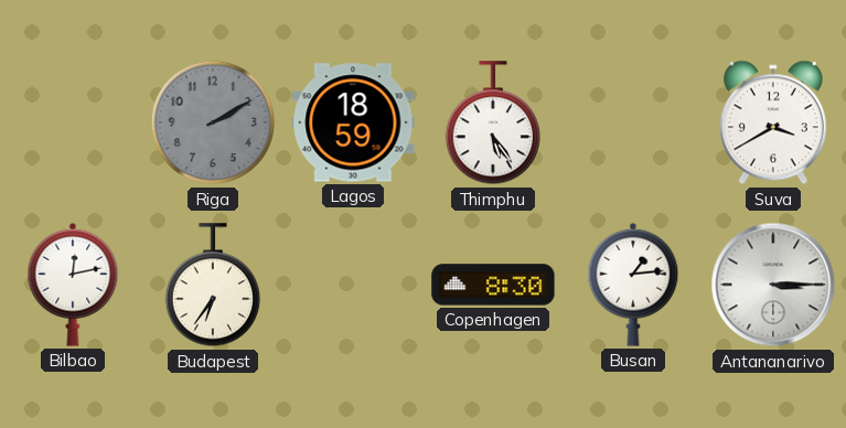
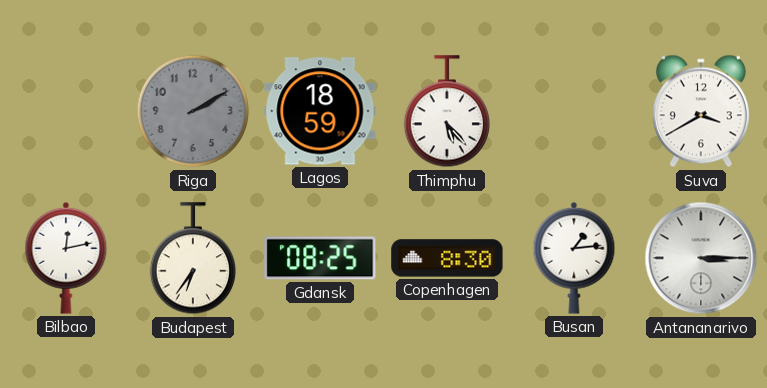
Thimphu: 5:24 -> 5:23 (446, 112)
Gdansk: none -> 08:25 (320, 258)
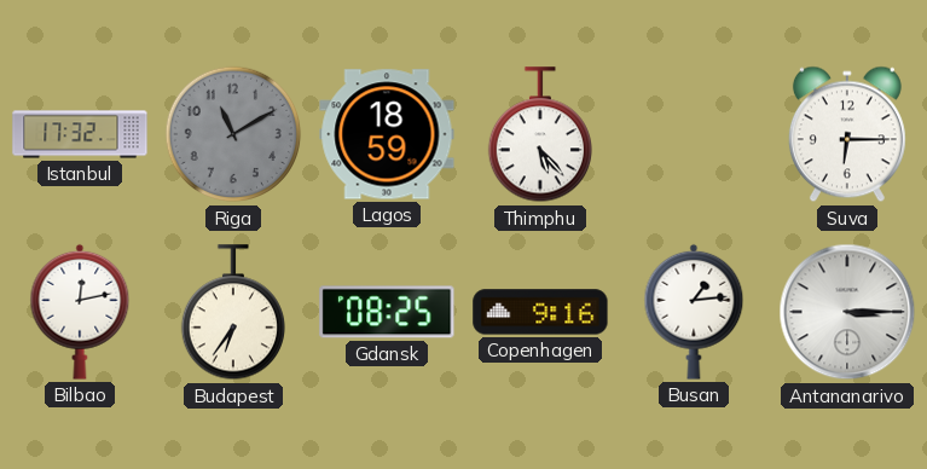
Istanbul: none -> 17:32 (80, 134)
Riga: 2:10 -> 11:10 (233, 134)
Suva: 3:40 -> 6:15 (847, 134)
Copenhagen: 8:30 -> 9:16 (540, 312)
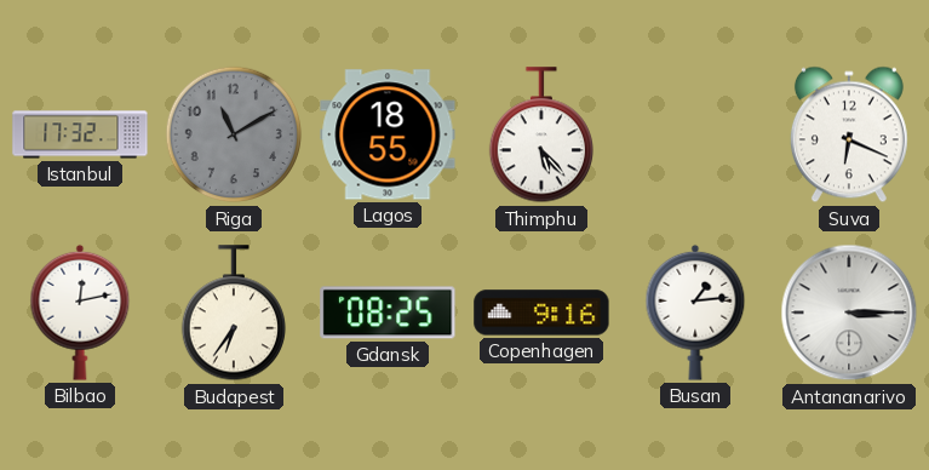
Lagos: 18:59 -> 18:55 (388, 134)
Suva: 6:15 -> 6:19 (849, 134)
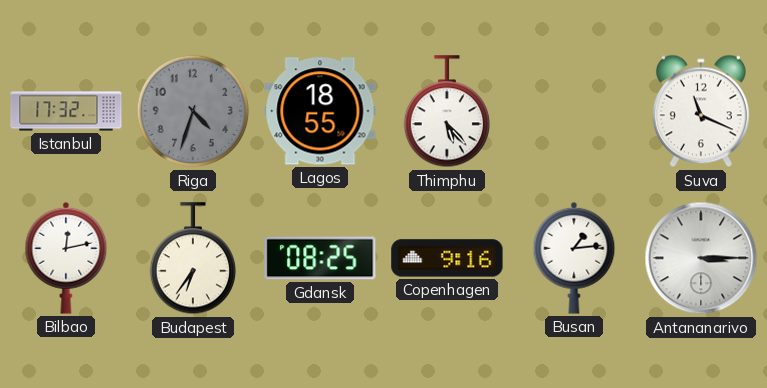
Riga: 11:10 -> 4:33 (193, 111)
Suva: 6:19 -> 11:19 (701, 111)
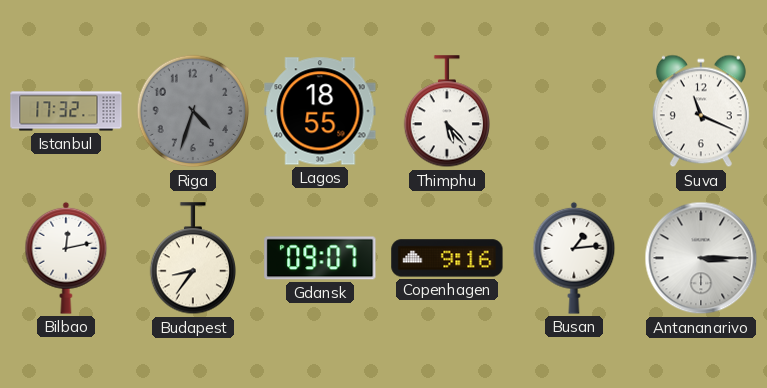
Budapest: 6:36 -> 8:36 (192, 259)
Gdansk: 08:25 -> 09:07 (320, 258)
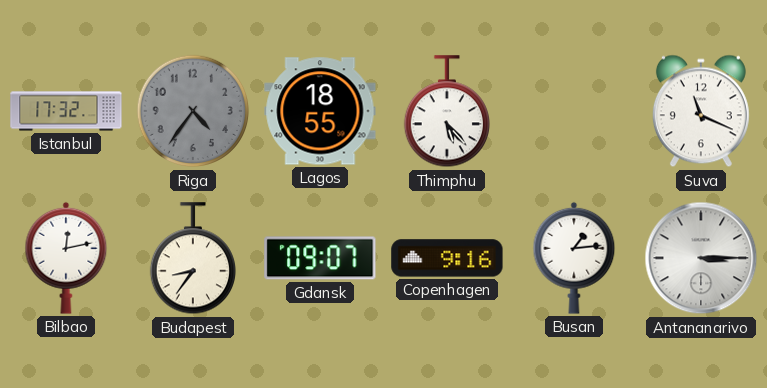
Riga: 4:33 -> 4:36 (193, 111)
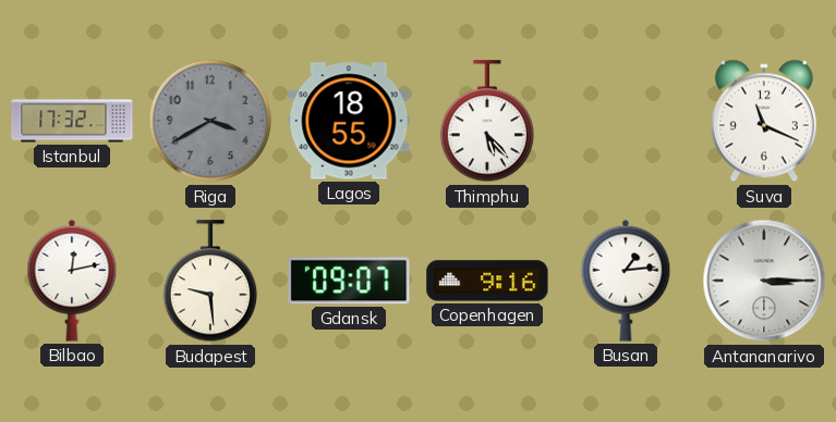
Riga: 4:36 -> 3:40 (210, 121)
Budapest: 8:36 -> 9:29 (209, 282)
